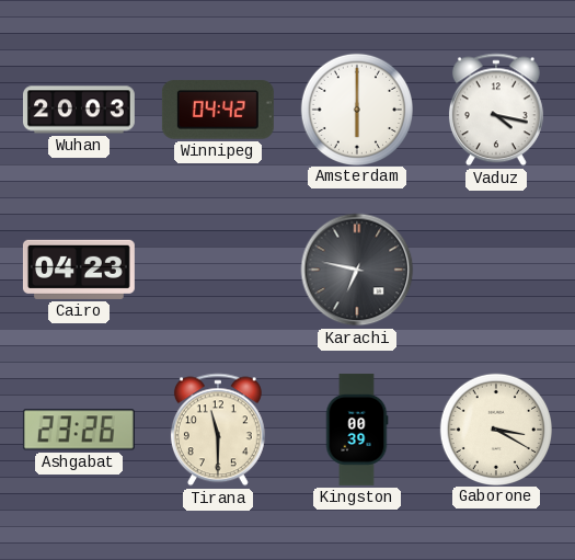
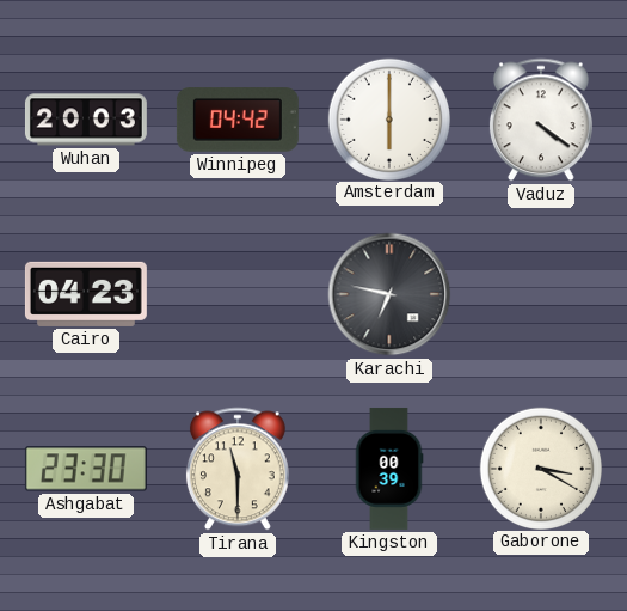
Vaduz: 4:17 -> 4:21 (541, 120)
Ashgabat: 23:26 -> 23:30 (86, 469)
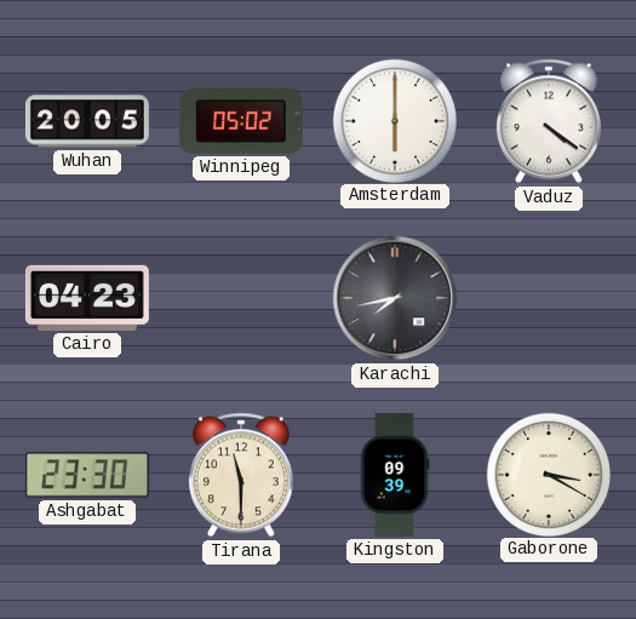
Wuhan: 20:03 -> 20:05 (87, 121)
Winnipeg: 04:42 -> 05:02 (241, 121)
Karachi: 6:47 -> 7:43 (395, 298)
Kingston: 00:39 -> 09:39 (395, 475)
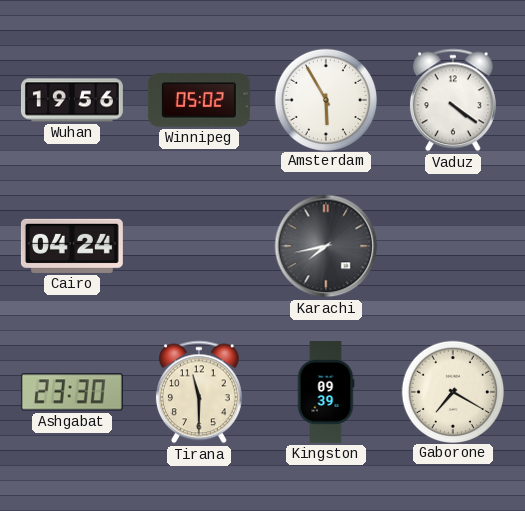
Wuhan: 20:05 -> 19:56 (72, 100)
Amsterdam: 6:00 -> 5:55 (325, 99)
Cairo: 04:23 -> 04:24 (72, 246)
Gaborone: 3:20 -> 7:20 (452, 391)
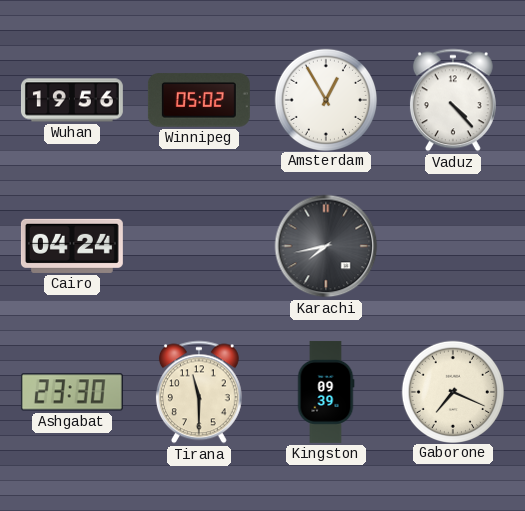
Amsterdam: 5:55 -> 12:55 (325, 99)
Vaduz: 4:21 -> 4:23 (453, 100)
Gaborone: 7:20 -> 7:19 (452, 391)
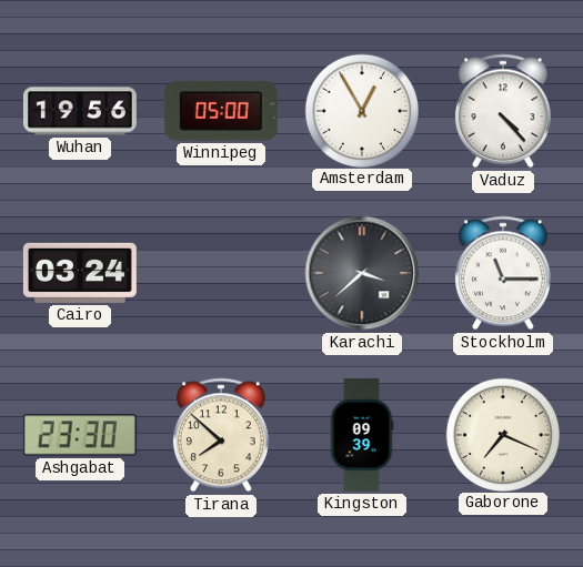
Winnipeg: 05:02 -> 05:00 (221, 111)
Cairo: 04:24 -> 03:24 (80, 273)
Karachi: 7:43 -> 3:38 (362, 273)
Stockholm: none -> 11:15 (503, 273)
Tirana: 11:30 -> 7:52 (221, 435)
